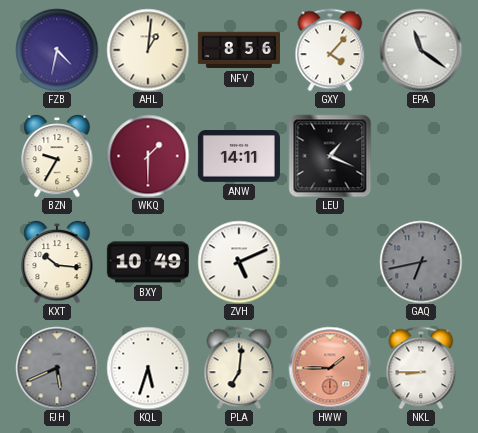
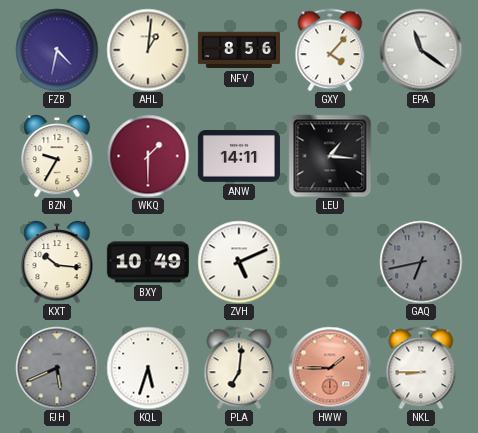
LEU: 1:19 -> 1:16 (330, 156)
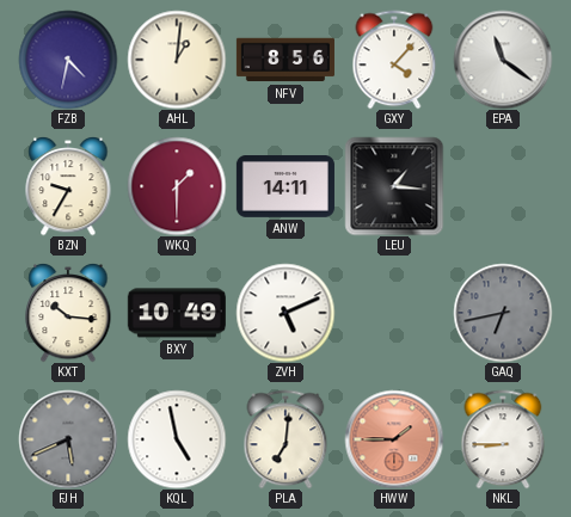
KQL: 5:33 -> 4:58 (177, 439)
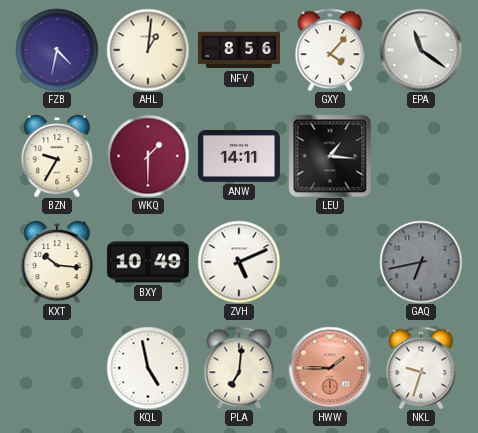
FJH: 5:41 -> none (68, 439)
NKL: 8:45 -> 9:33 (421, 368)
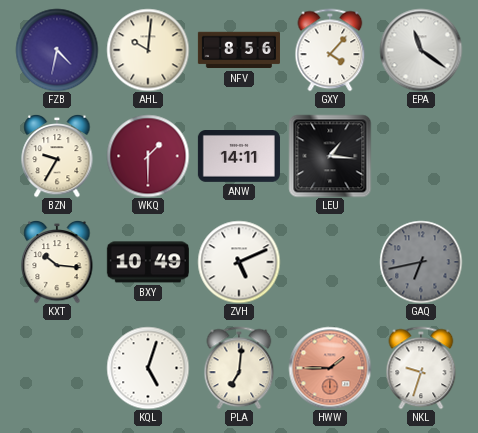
AHL: 1:01 -> 10:01 (148, 50)
KQL: 4:58 -> 5:03 (148, 368)
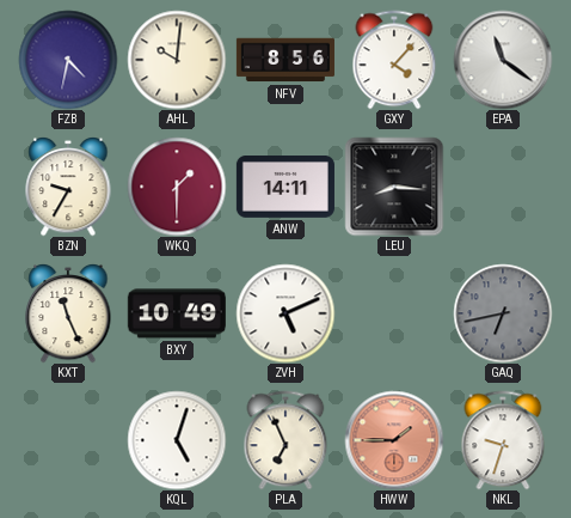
LEU: 1:16 -> 8:16 (394, 187)
KXT: 10:16 -> 11:26 (68, 313)
PLA: 7:01 -> 6:56 (285, 440)
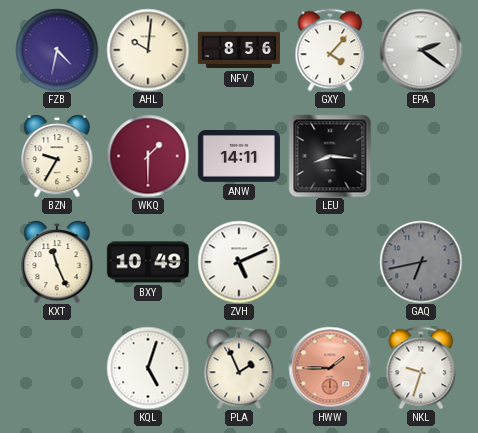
EPA: 11:21 -> 2:21 (421, 50)
PLA: 6:56 -> 1:56 (239, 368)
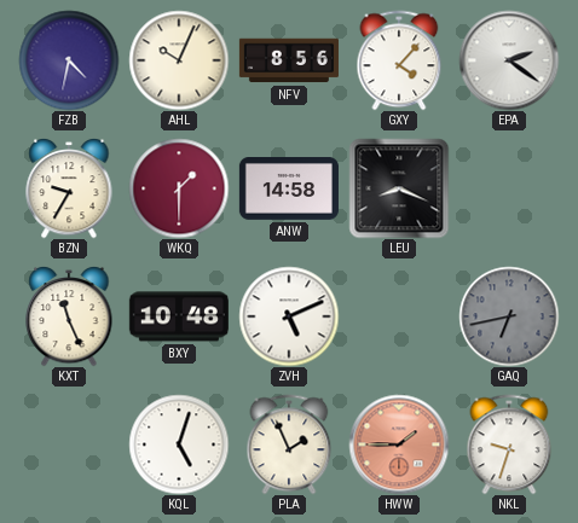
AHL: 10:01 -> 10:04 (179, 60)
ANW: 14:11 -> 14:58 (289, 190)
LEU: 8:16 -> 8:19 (399, 188)
BXY: 10:49 -> 10:48 (179, 316)
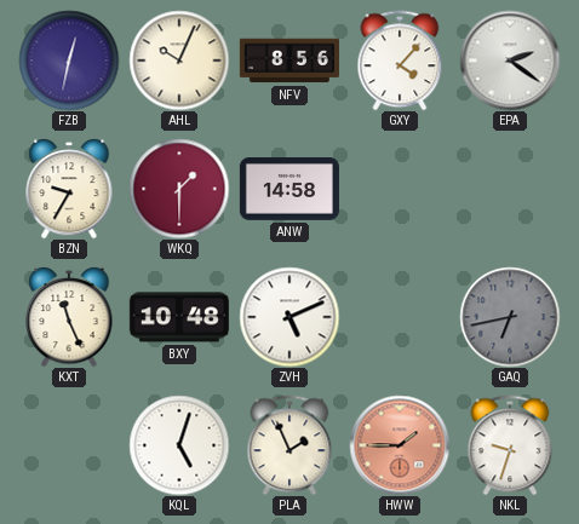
FZB: 4:32 -> 12:32 (69, 61)
LEU: 8:19 -> none (399, 188)
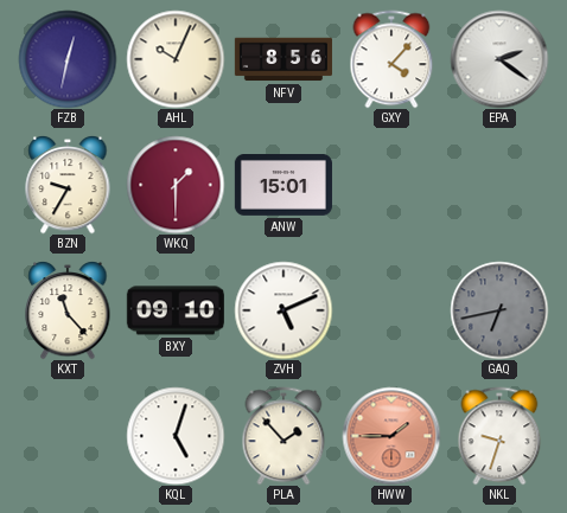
ANW: 14:58 -> 15:01 (283, 186)
KXT: 11:26 -> 11:23 (68, 310)
BXY: 10:48 -> 09:10 (176, 310)
PLA: 1:56 -> 1:53 (283, 436)
